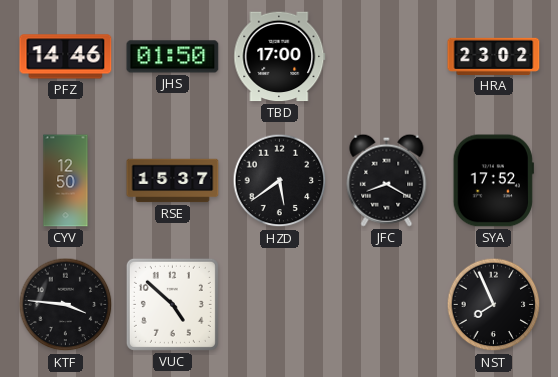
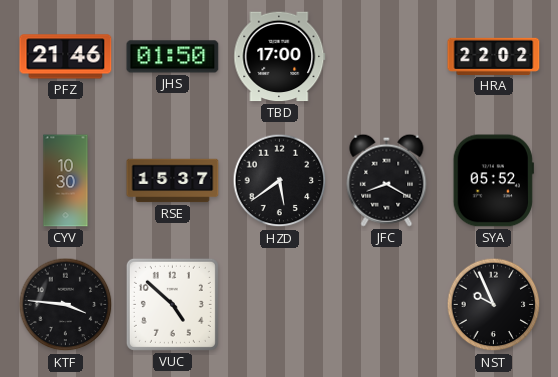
PFZ: 14:46 -> 21:46 (66, 57)
HRA: 23:02 -> 22:02 (494, 56)
CYV: 12:50 -> 10:30 (66, 181)
SYA: 17:52 -> 05:52 (493, 181)
NST: 7:56 -> 9:56 (494, 305)
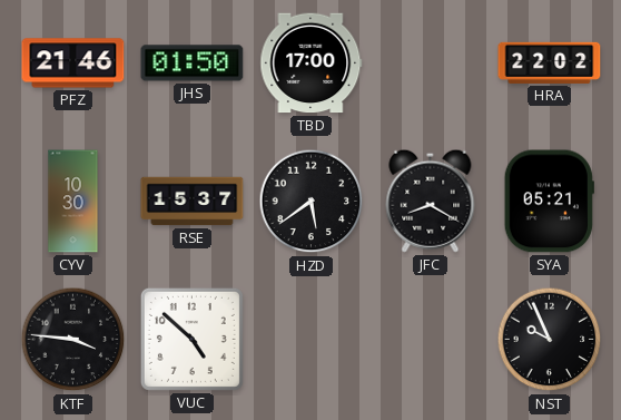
SYA: 05:52 -> 05:21 (549, 202)
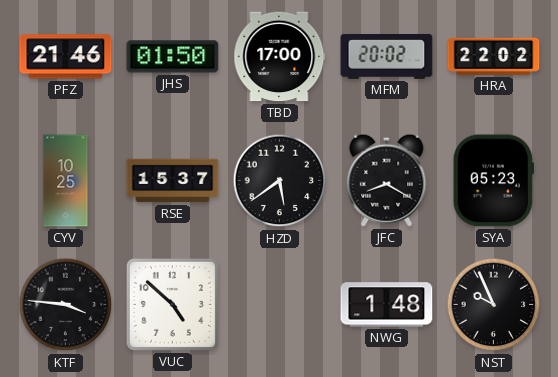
MFM: none -> 20:02 (387, 57)
CYV: 10:30 -> 10:25 (66, 181)
SYA: 05:21 -> 05:23 (493, 181)
NWG: none -> 1:48 (387, 305)
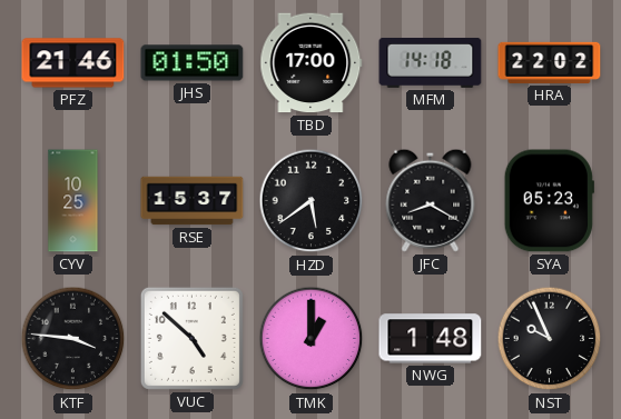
MFM: 20:02 -> 14:18 (431, 63)
TMK: none -> 1:00 (312, 339)
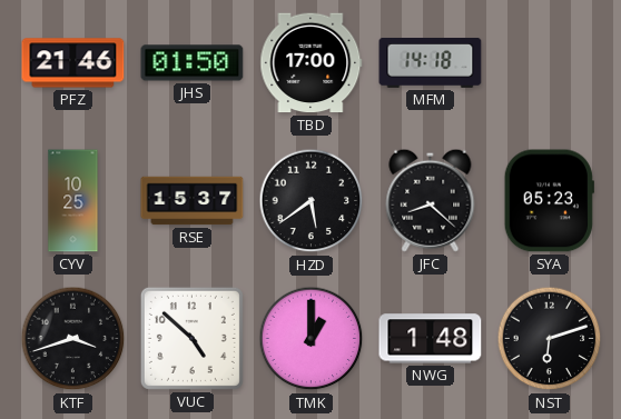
HRA: 22:02 -> none (550, 62)
JFC: 8:20 -> 8:22 (431, 200)
KTF: 3:46 -> 3:42 (73, 339)
NST: 9:56 -> 6:12 (550, 339)
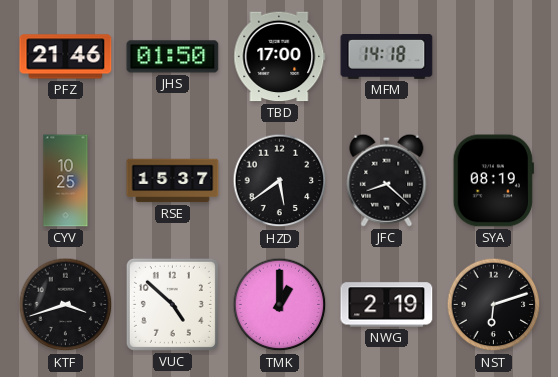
SYA: 05:23 -> 08:19 (493, 181)
NWG: 1:48 -> 2:19 (387, 305)
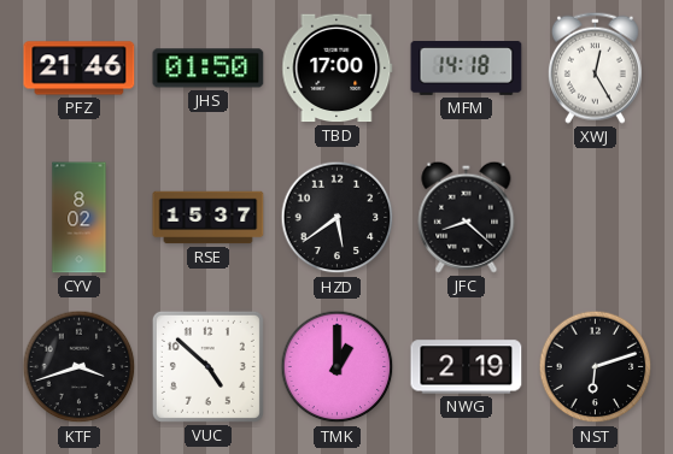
XWJ: none -> 12:25 (595, 67)
CYV: 10:25 -> 8:02 (80, 218)
SYA: 08:19 -> none (493, 181)
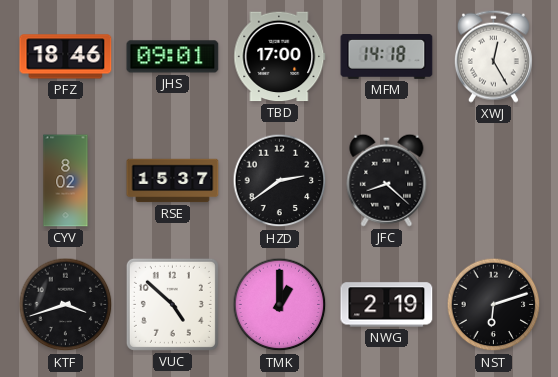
PFZ: 21:46 -> 18:46 (66, 57)
JHS: 01:50 -> 09:01 (173, 57)
HZD: 5:39 -> 2:39 (280, 181)
